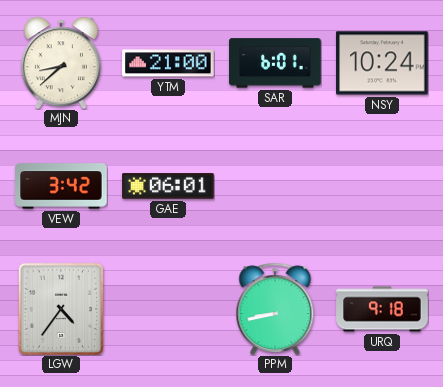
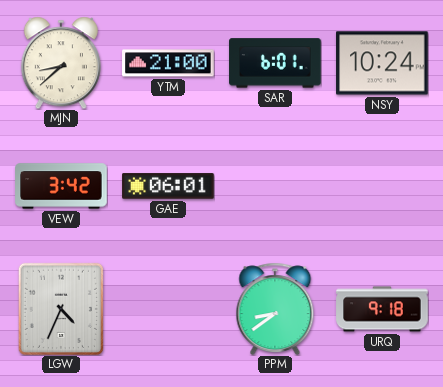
LGW: 4:36 -> 4:34 (61, 309)
PPM: 8:43 -> 8:39 (275, 309)
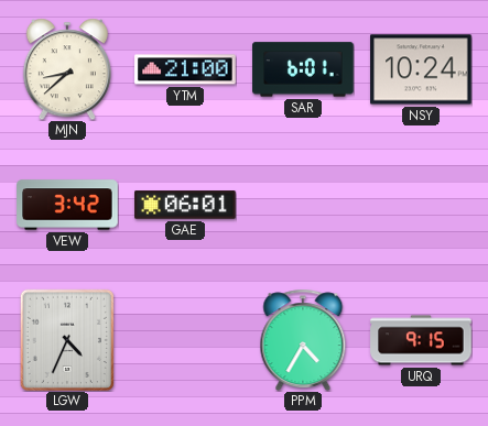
PPM: 8:39 -> 4:35 (303, 340)
URQ: 9:18 -> 9:15 (421, 340)
